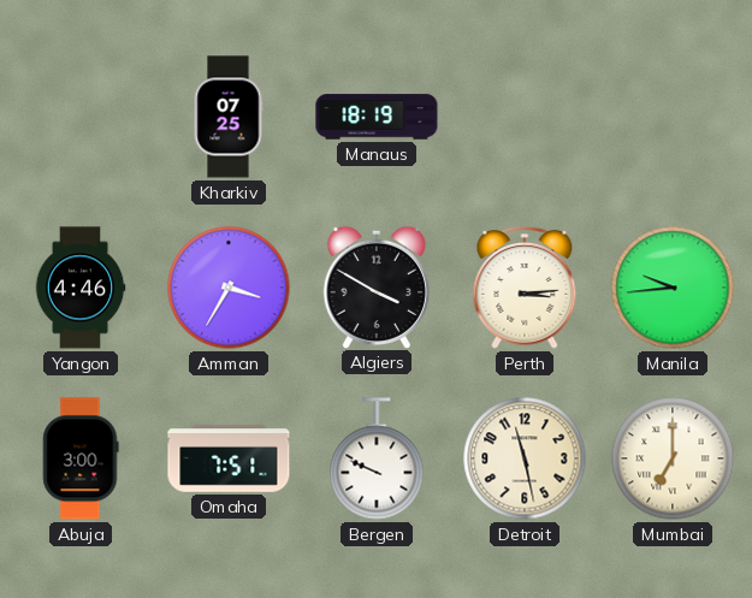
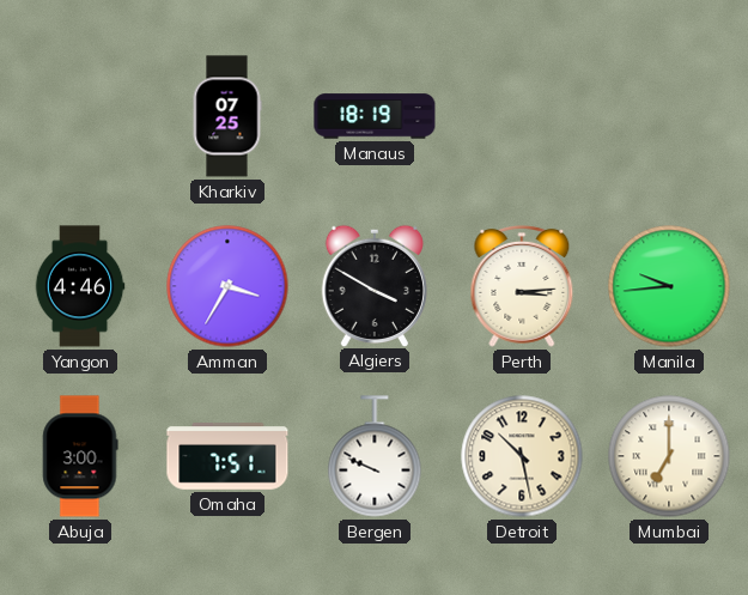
Detroit: 11:28 -> 10:28 (522, 456)
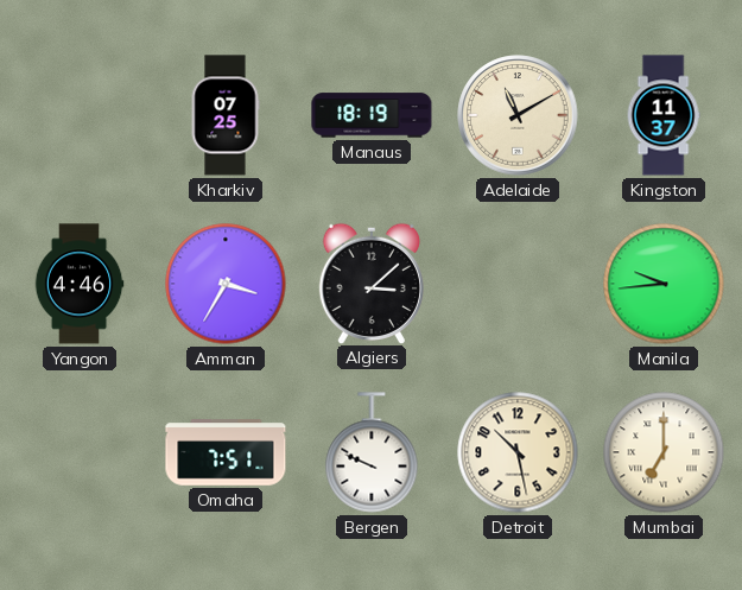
Adelaide: none -> 11:10 (518, 115)
Kingston: none -> 11:37 (664, 115)
Algiers: 3:50 -> 3:08 (372, 283)
Perth: 3:14 -> none (522, 286)
Abuja: 3:00 -> none (80, 456)
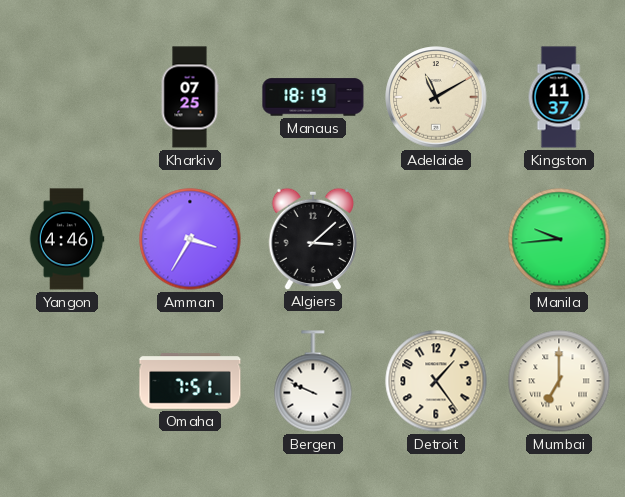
Detroit: 10:28 -> 1:24 (436, 381)
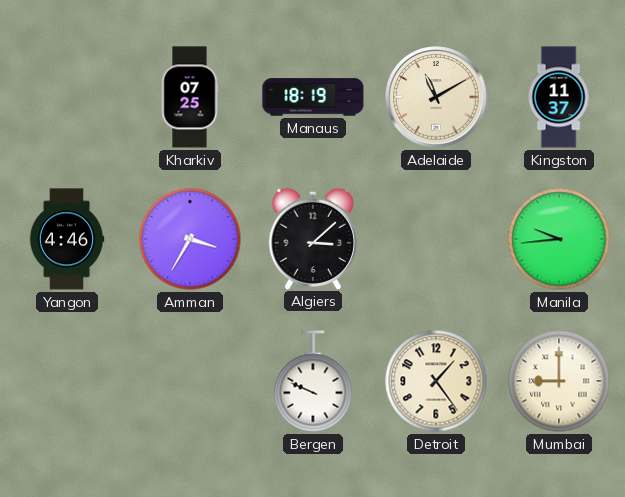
Omaha: 7:51 -> none (190, 381)
Mumbai: 7:00 -> 9:00 (559, 381)
